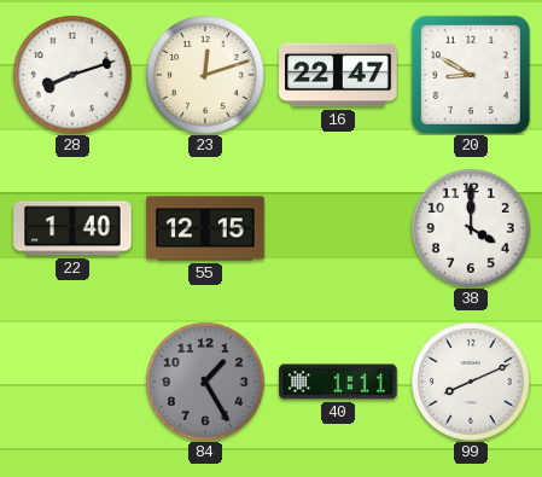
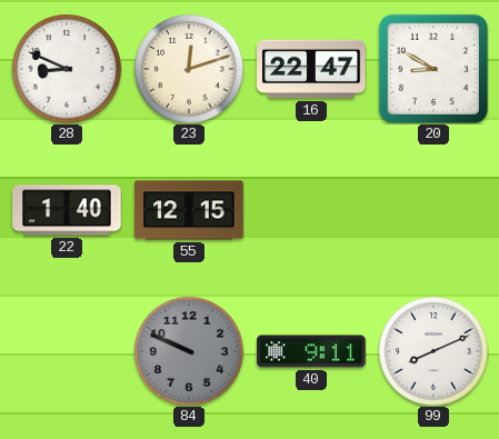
28: 8:12 -> 8:49 (68, 70)
38: 4:00 -> none (472, 229)
84: 1:25 -> 9:49 (190, 352)
40: 1:11 -> 9:11 (311, 351)
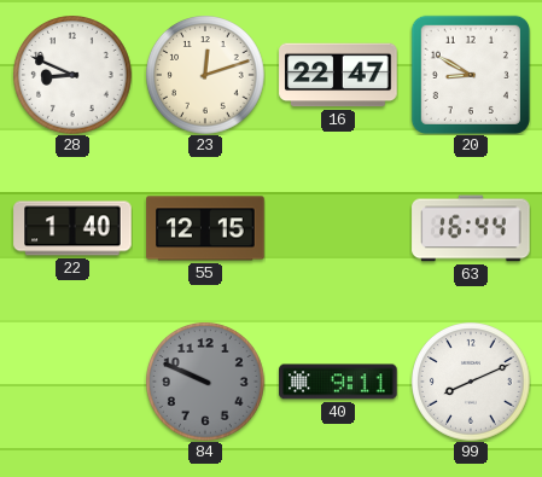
63: none -> 16:44 (471, 228)
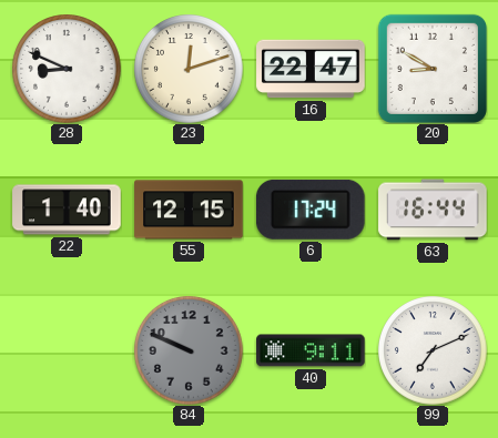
6: none -> 17:24 (311, 210)
99: 8:11 -> 7:11 (434, 352)
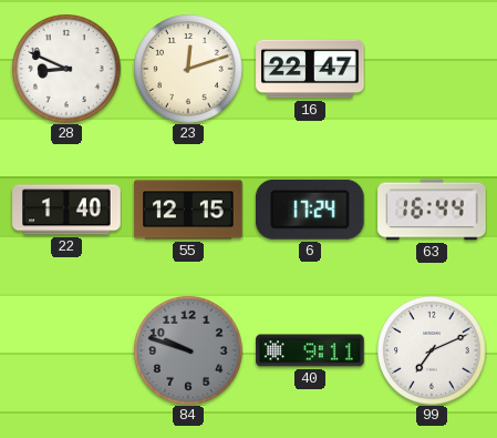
20: 8:50 -> none (433, 69)
84: 9:49 -> 9:48 (189, 352)
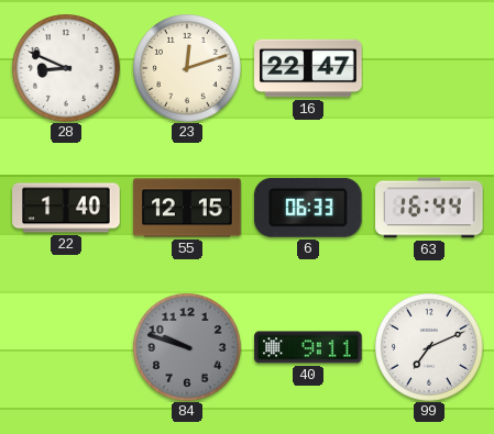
6: 17:24 -> 06:33 (308, 208)
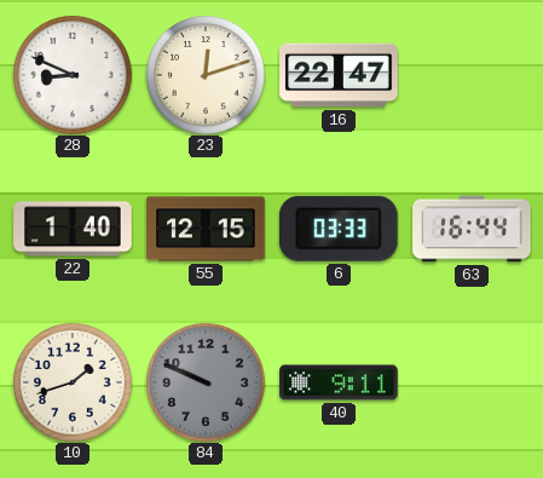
6: 06:33 -> 03:33 (339, 229)
10: none -> 1:42 (74, 384)
84: 9:48 -> 9:49 (207, 384)
99: 7:11 -> none (430, 348)
